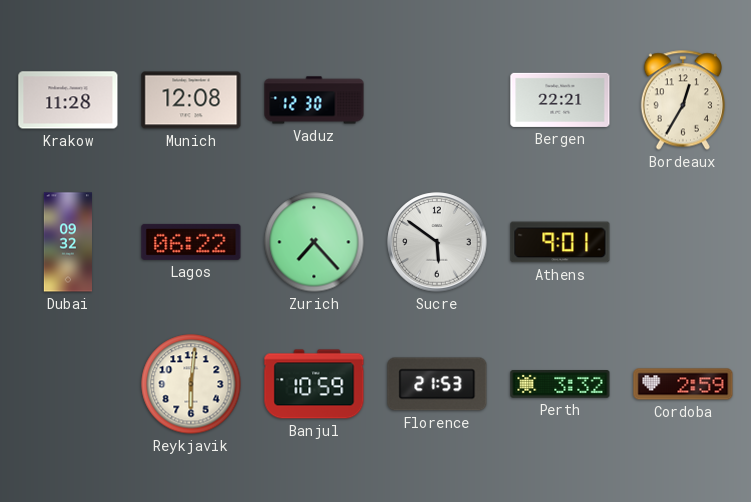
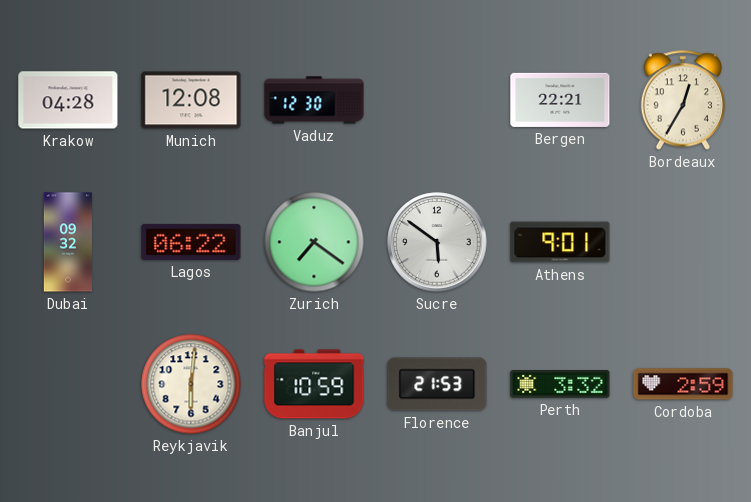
Krakow: 11:28 -> 04:28 (68, 100)
Zurich: 7:23 -> 7:21 (314, 242)
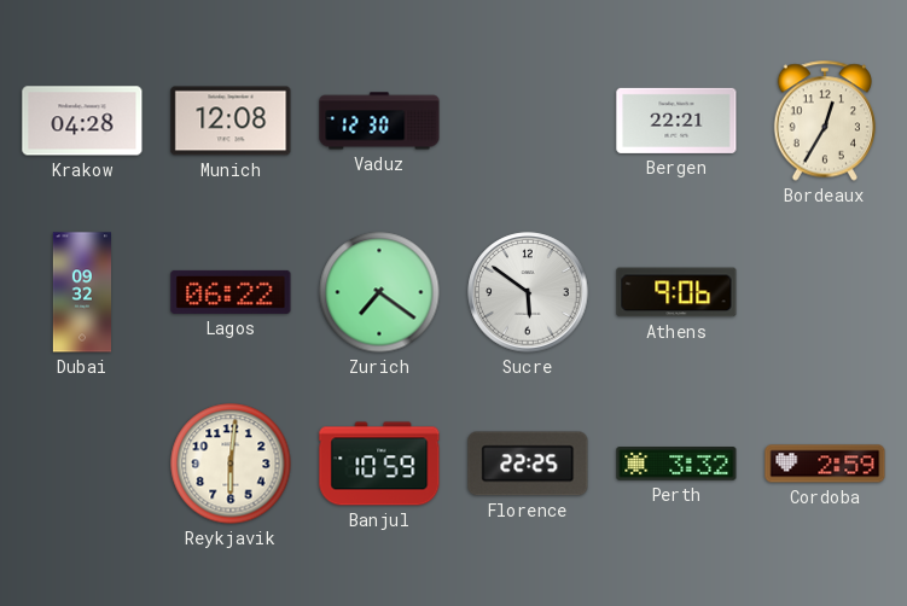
Athens: 9:01 -> 9:06 (676, 292)
Florence: 21:53 -> 22:25 (528, 464)
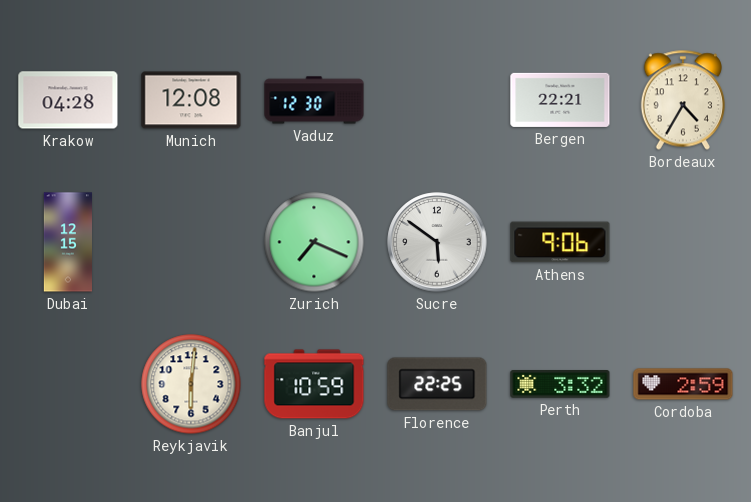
Bordeaux: 12:35 -> 4:35 (682, 100)
Dubai: 09:32 -> 12:15 (67, 242)
Lagos: 06:22 -> none (231, 292)
Zurich: 7:21 -> 7:19 (314, 242)
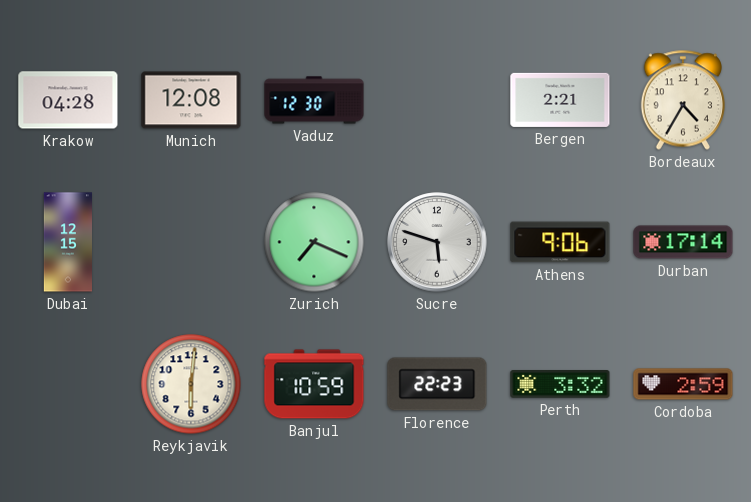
Bergen: 22:21 -> 2:21 (560, 100)
Sucre: 5:51 -> 5:48 (437, 242)
Durban: none -> 17:14 (683, 242)
Florence: 22:25 -> 22:23 (437, 384)
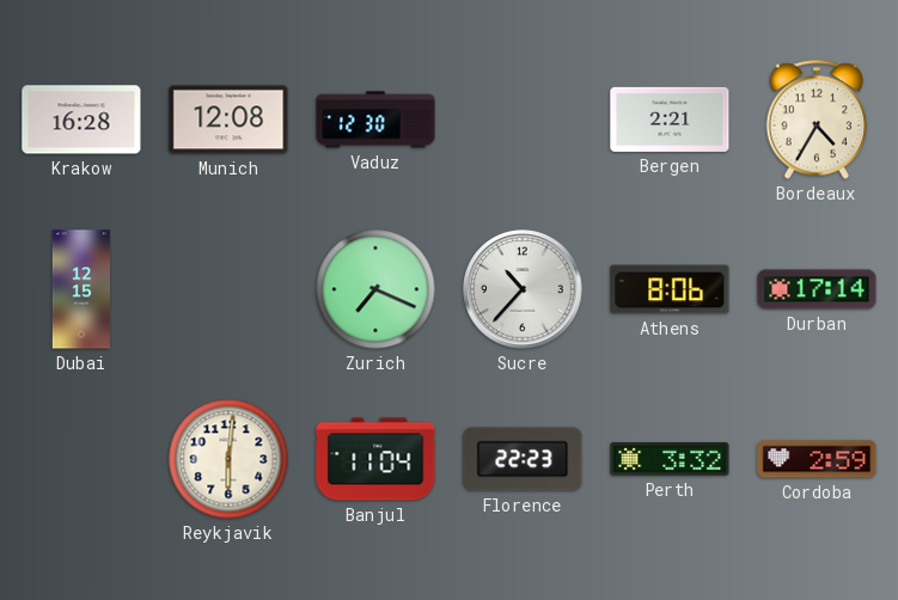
Krakow: 04:28 -> 16:28 (81, 120)
Sucre: 5:48 -> 10:37 (523, 289)
Athens: 9:06 -> 8:06 (670, 289)
Banjul: 10:59 -> 11:04 (375, 459)
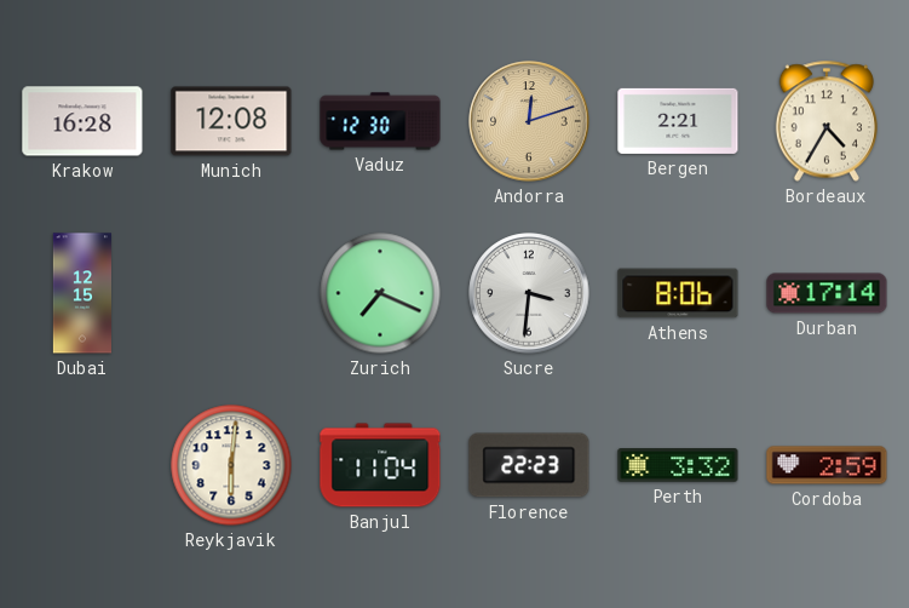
Andorra: none -> 12:12 (529, 121)
Sucre: 10:37 -> 3:31 (529, 293)
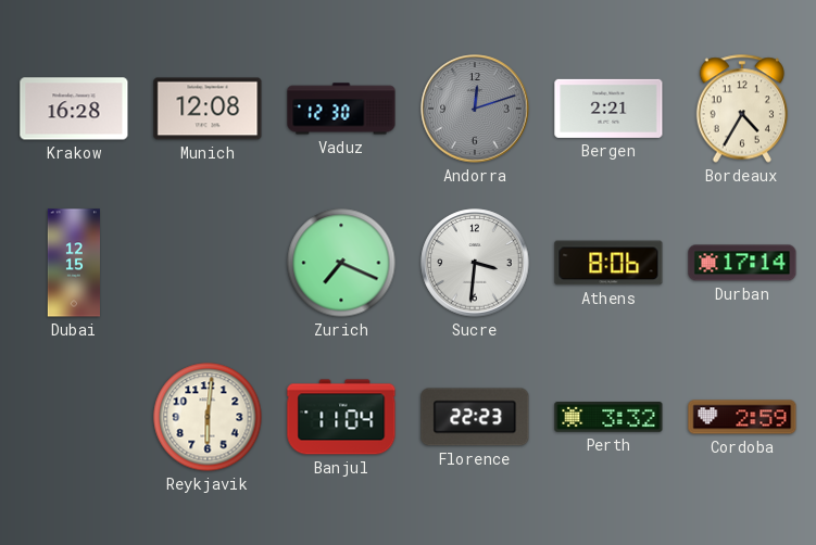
Andorra dial: champagne -> grey (475, 109)
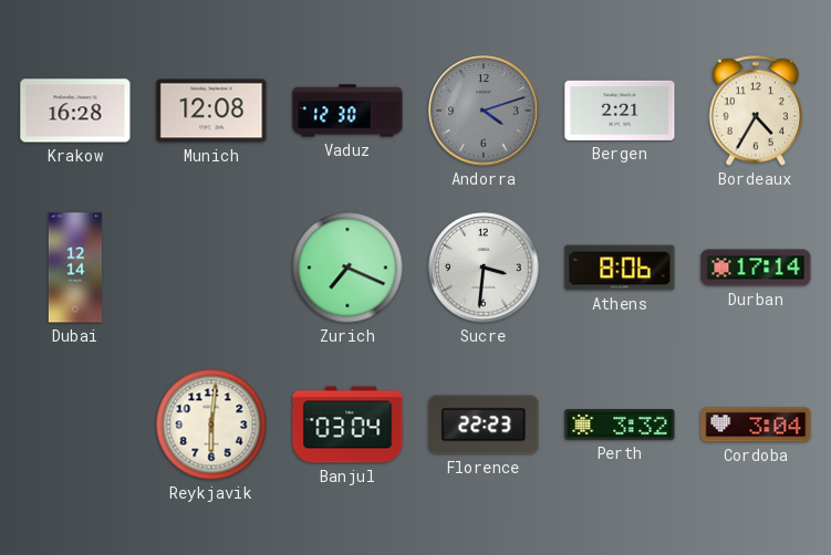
Andorra: 12:12 -> 4:12 (484, 111)
Dubai: 12:15 -> 12:14 (74, 268)
Banjul: 11:04 -> 03:04 (347, 425)
Cordoba: 2:59 -> 3:04 (756, 425)
